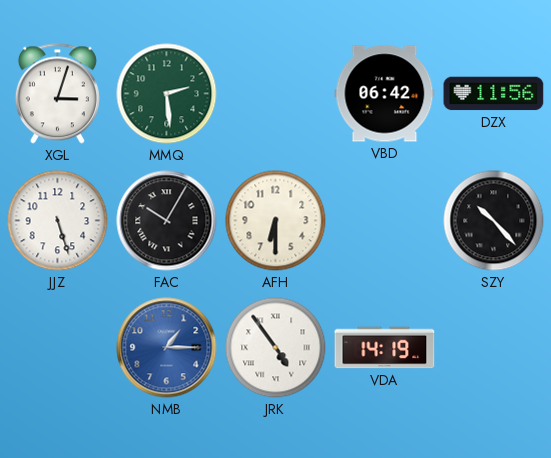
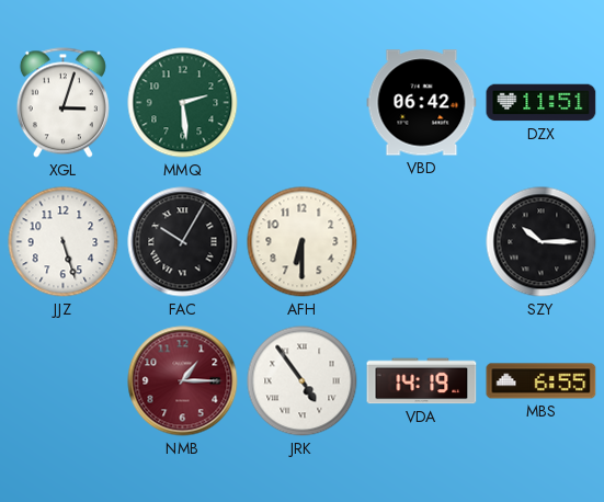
DZX: 11:56 -> 11:51 (542, 103)
SZY: 10:23 -> 10:15 (542, 242)
NMB dial: blue -> burgundy (183, 381)
MBS: none -> 6:55 (542, 381)
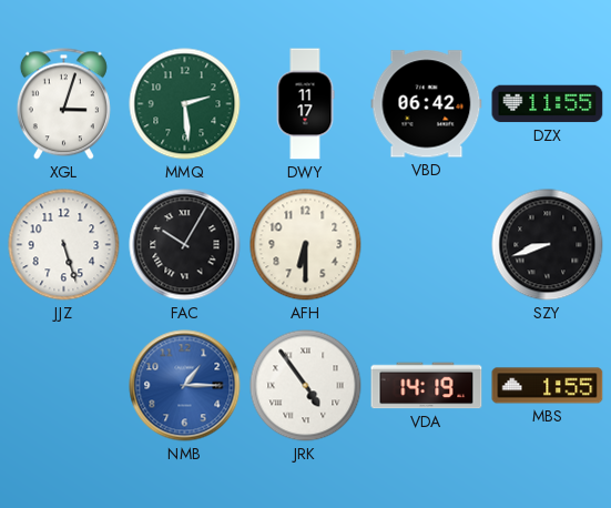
DWY: none -> 11:17 (305, 104)
DZX: 11:51 -> 11:55 (548, 104)
SZY: 10:15 -> 8:42 (548, 245)
NMB dial: burgundy -> blue (185, 386)
MBS: 6:55 -> 1:55 (548, 386)
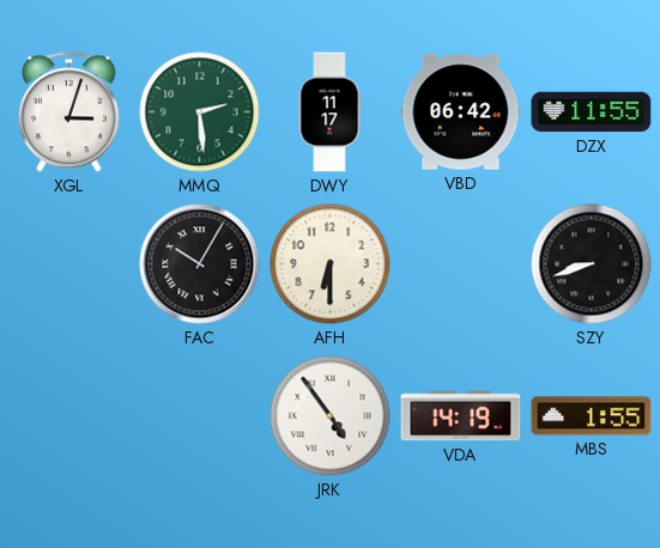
JJZ: 5:27 -> none (64, 245)
NMB: 1:15 -> none (185, 386)
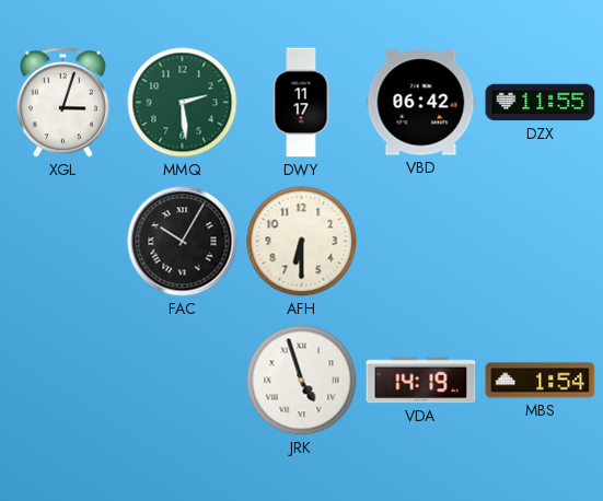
SZY: 8:42 -> none (592, 264)
JRK: 4:54 -> 4:57 (302, 381)
MBS: 1:55 -> 1:54 (541, 381)
